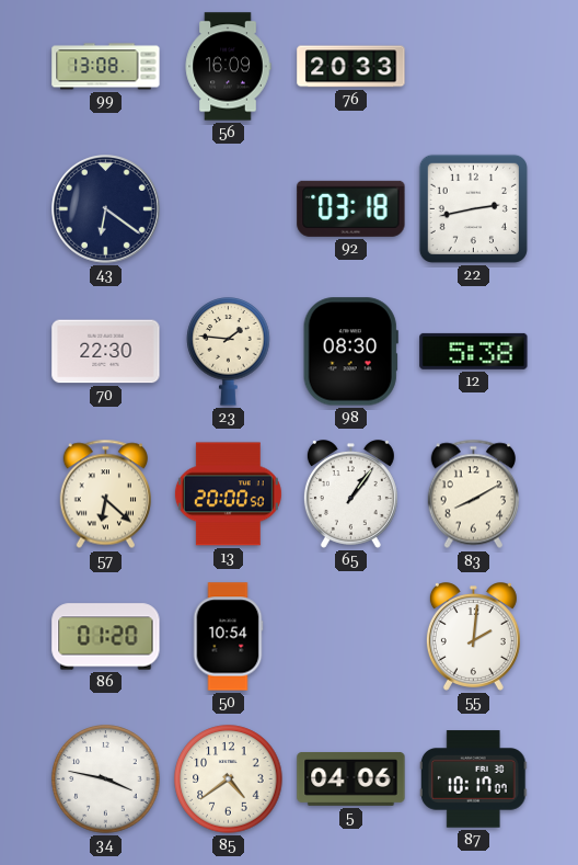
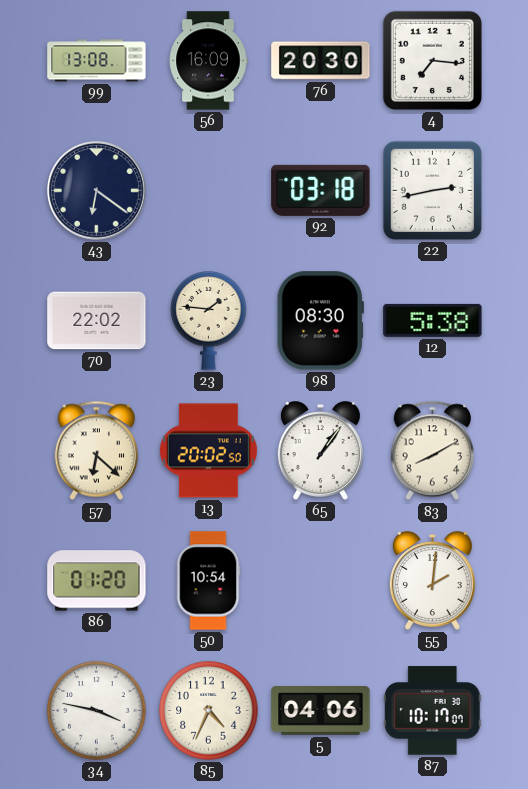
76: 20:33 -> 20:30 (321, 61)
4: none -> 7:16 (432, 60)
70: 22:30 -> 22:02 (97, 321)
13: 20:00 -> 20:02 (208, 451)
85: 4:39 -> 4:34 (209, 711)
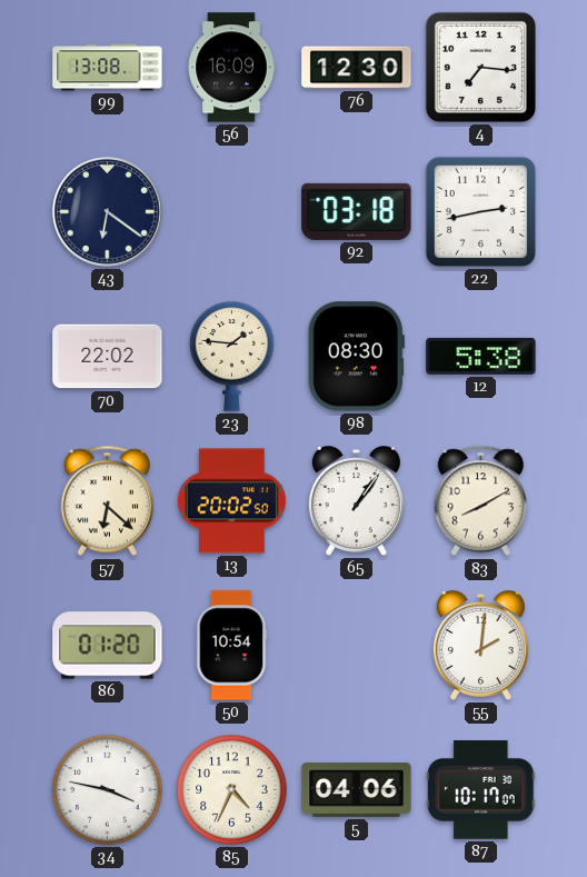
76: 20:30 -> 12:30 (357, 68)
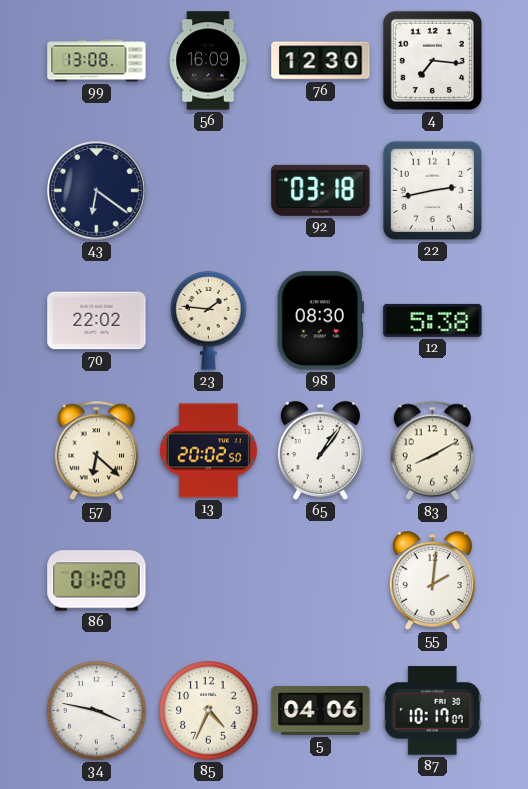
50: 10:54 -> none (231, 646)
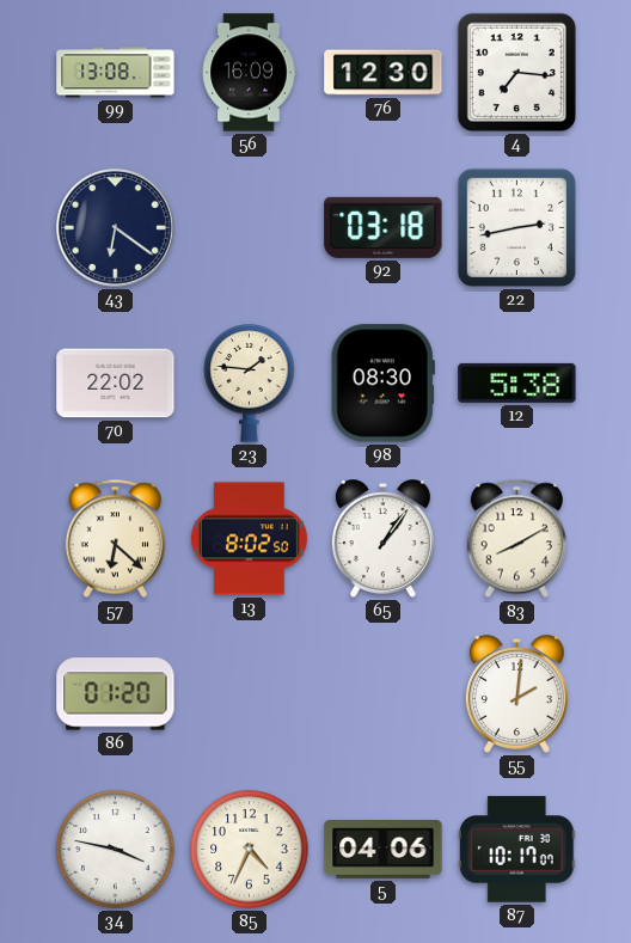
13: 20:02 -> 8:02 (249, 539)
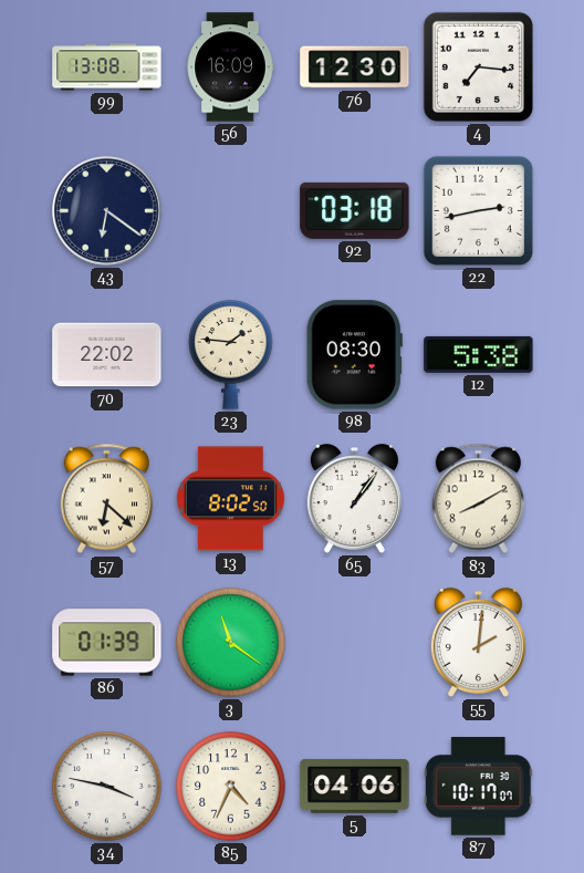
86: 01:20 -> 01:39 (107, 643)
3: none -> 11:21 (231, 643)
